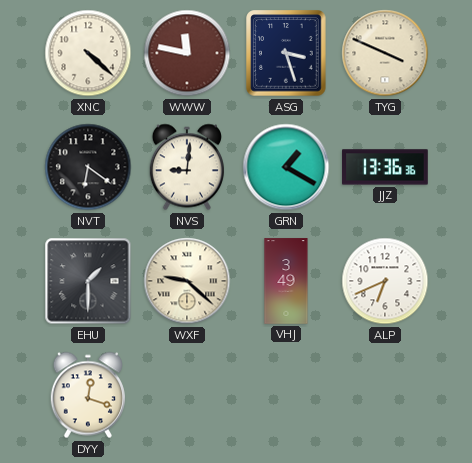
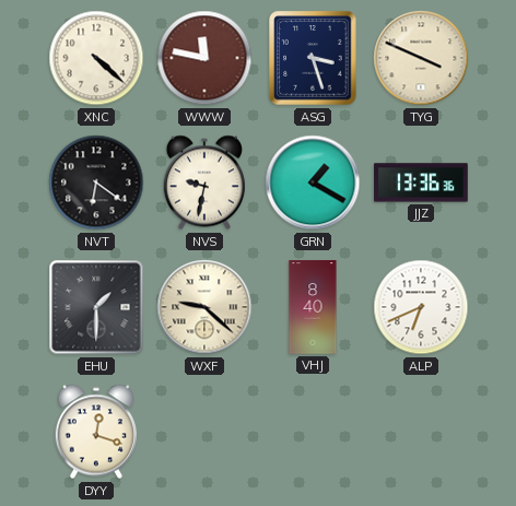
NVS: 9:01 -> 9:32 (204, 183)
VHJ: 3:49 -> 8:40 (313, 307)
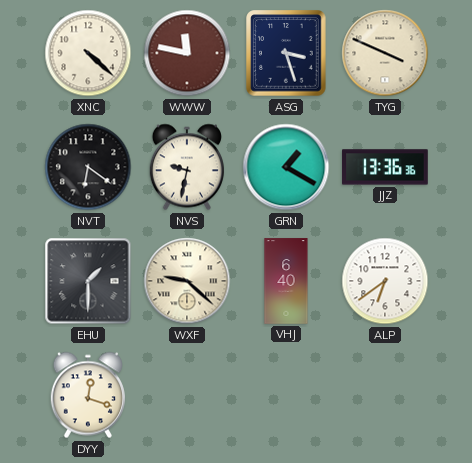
VHJ: 8:40 -> 6:40 (286, 281)
ALP: 6:41 -> 6:39 (385, 281)
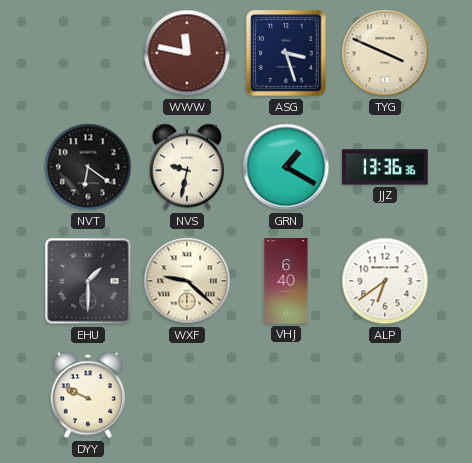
XNC: 4:22 -> none (88, 53)
DYY: 12:18 -> 9:49 (88, 395)
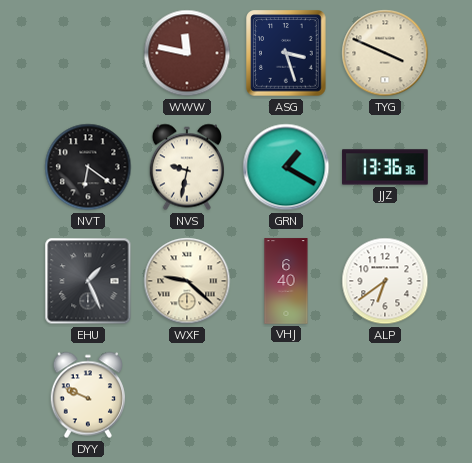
EHU: 1:30 -> 1:26 (88, 281)
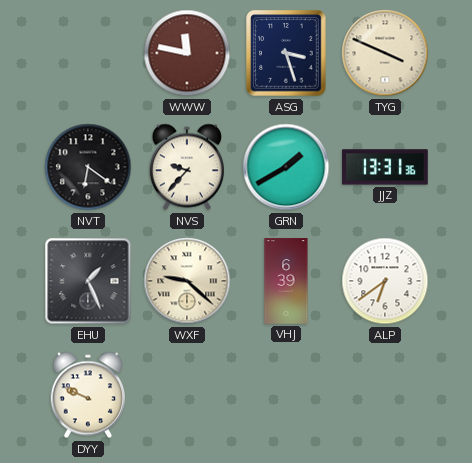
NVS: 9:32 -> 9:37 (187, 167)
GRN: 1:20 -> 1:40 (286, 167)
JJZ: 13:36 -> 13:31 (385, 167)
VHJ: 6:40 -> 6:39 (286, 281)
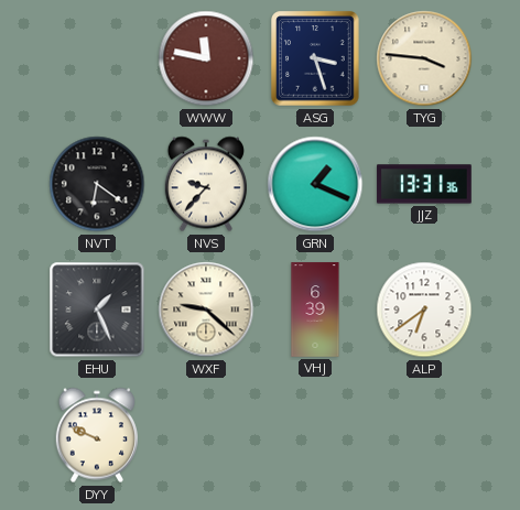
TYG: 3:49 -> 3:46 (424, 58)
GRN: 1:40 -> 1:19 (315, 184)
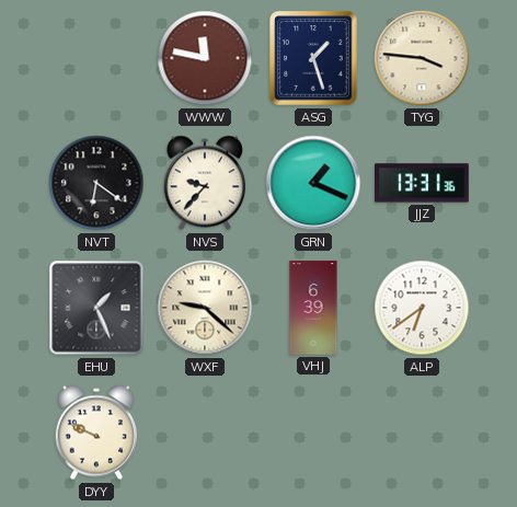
ASG: 3:27 -> 1:27 (313, 58)
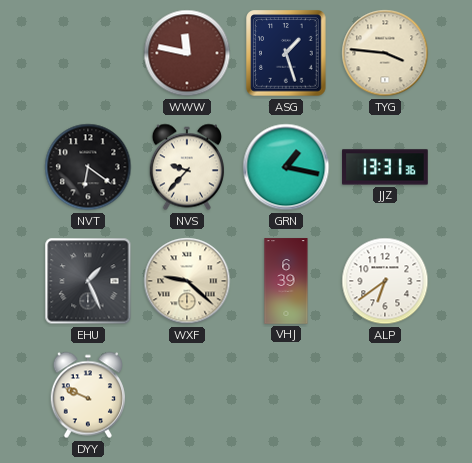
GRN: 1:19 -> 1:17 (286, 167)
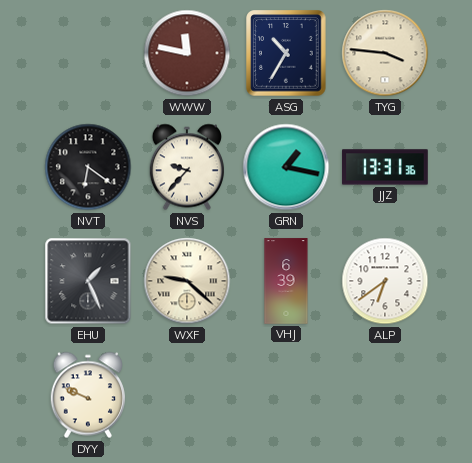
ASG: 1:27 -> 10:35 (286, 53)
